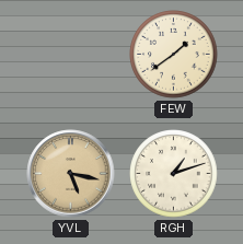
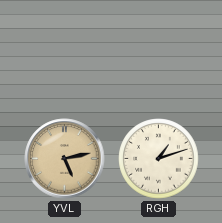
FEW: 1:39 -> none (174, 55)
YVL: 5:17 -> 5:13 (65, 159)
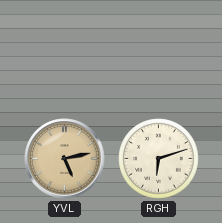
RGH: 1:12 -> 6:12 (159, 159)
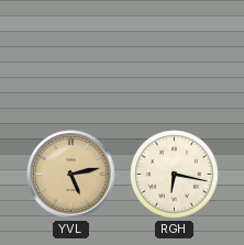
RGH: 6:12 -> 6:17 (175, 175)
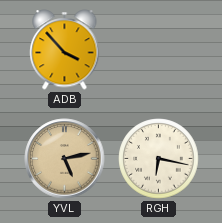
ADB: none -> 3:53 (65, 50)
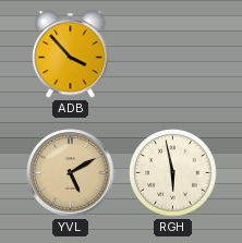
YVL: 5:13 -> 5:10 (71, 173)
RGH: 6:17 -> 5:58 (173, 173)
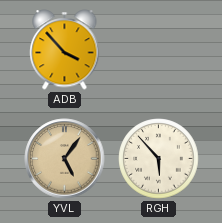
YVL: 5:10 -> 5:06 (65, 159)
RGH: 5:58 -> 5:53 (159, 159)
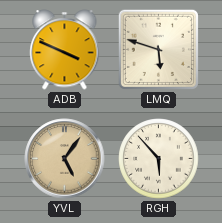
ADB: 3:53 -> 3:49 (65, 50)
LMQ: none -> 5:48 (158, 49)
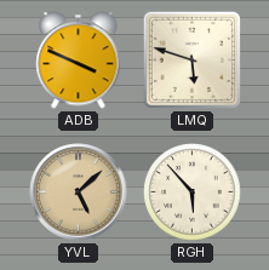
YVL: 5:06 -> 5:08 (79, 193)
